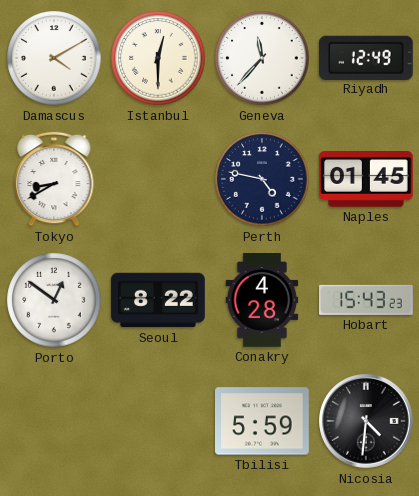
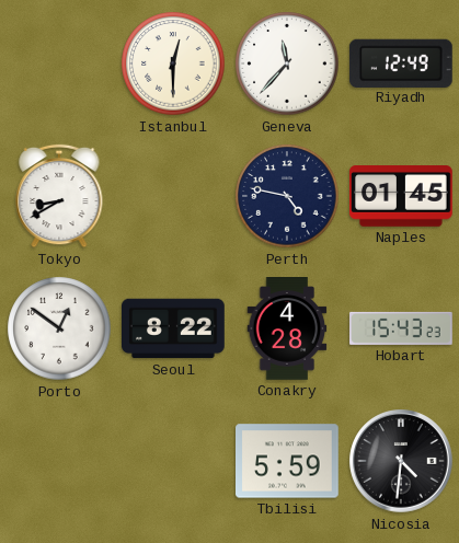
Damascus: 4:10 -> none (54, 58)
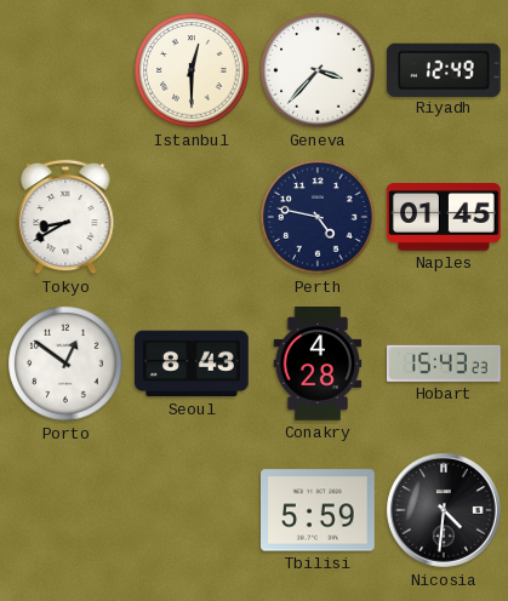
Geneva: 11:37 -> 3:37 (318, 70)
Seoul: 8:22 -> 8:43 (193, 364)
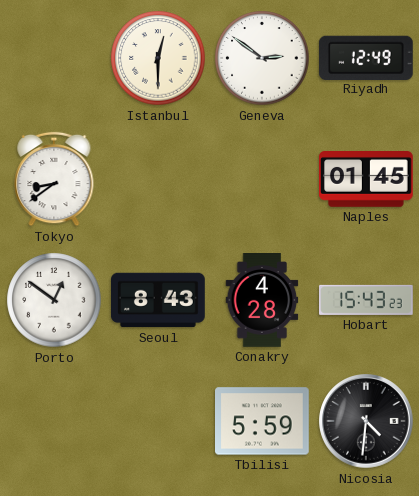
Geneva: 3:37 -> 2:51 (262, 58)
Tokyo: 8:40 -> 8:39 (54, 179)
Perth: 4:47 -> none (318, 217)
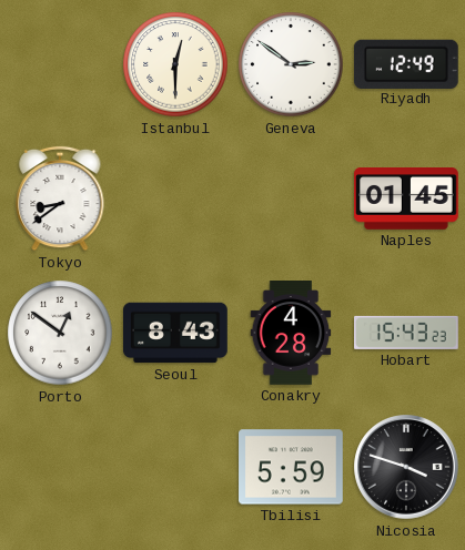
Nicosia: 4:31 -> 3:48 (406, 467)
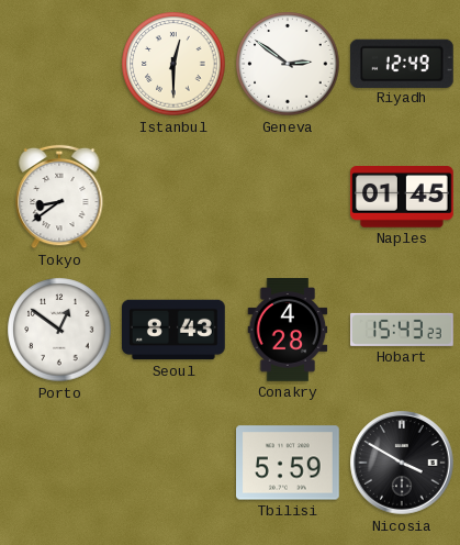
Nicosia: 3:48 -> 3:50 (402, 463)
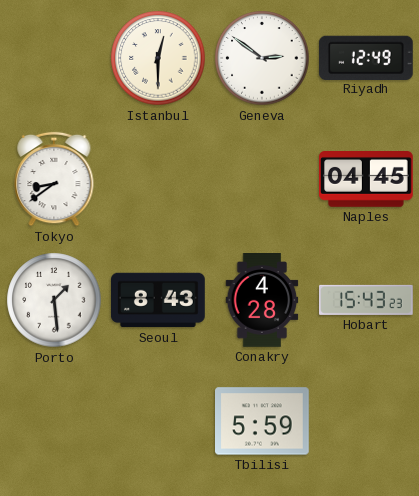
Naples: 01:45 -> 04:45 (367, 180)
Porto: 12:51 -> 1:29 (54, 300)
Nicosia: 3:50 -> none (402, 463)
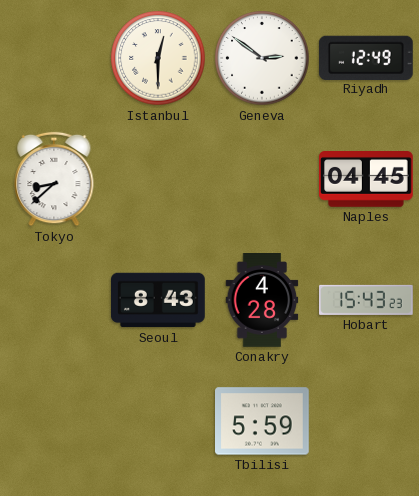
Tokyo: 8:39 -> 8:38 (54, 179)
Porto: 1:29 -> none (54, 300)
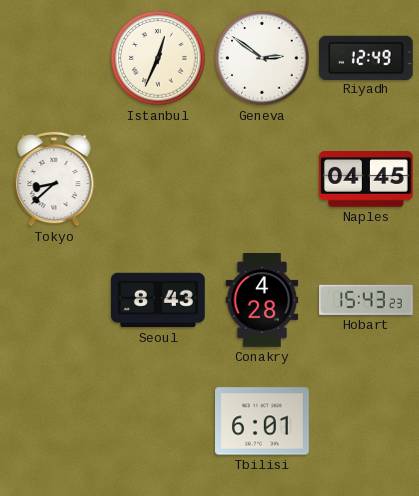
Istanbul: 12:30 -> 12:34 (158, 58)
Tbilisi: 5:59 -> 6:01 (263, 421)
